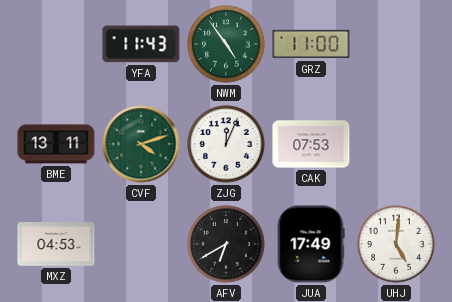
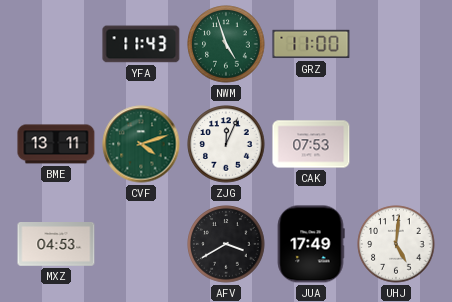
NWM: 4:54 -> 4:57 (226, 44)
AFV: 6:40 -> 3:40 (226, 244)
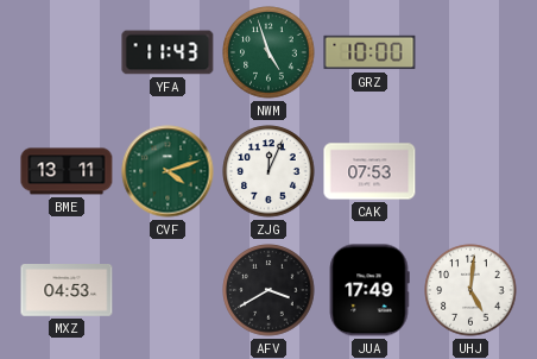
GRZ: 11:00 -> 10:00 (369, 52)
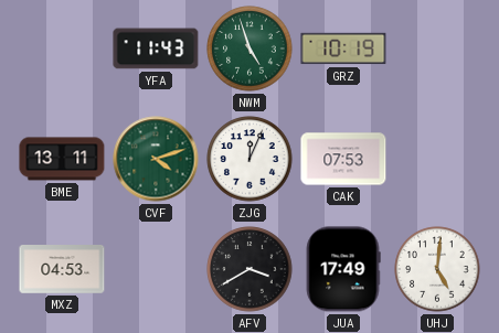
GRZ: 10:00 -> 10:19 (343, 49)
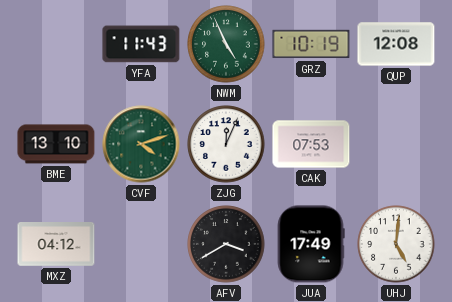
NWM: 4:57 -> 4:56 (226, 44)
QUP: none -> 12:08 (396, 44)
BME: 13:11 -> 13:10 (56, 144)
MXZ: 04:53 -> 04:12 (56, 245)
